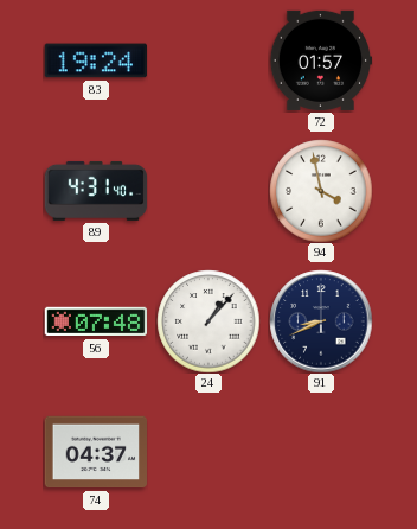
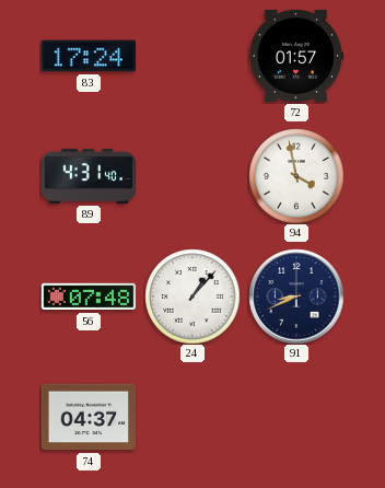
83: 19:24 -> 17:24 (87, 56)
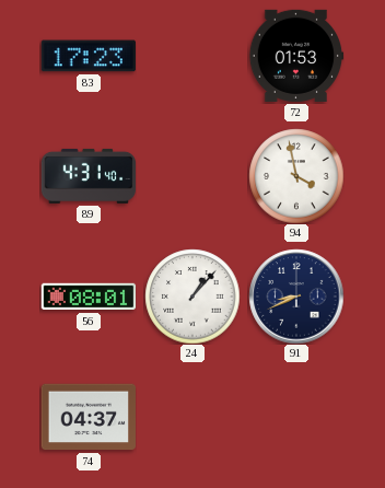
83: 17:24 -> 17:23 (87, 56)
72: 01:57 -> 01:53 (296, 56)
56: 07:48 -> 08:01 (89, 297)
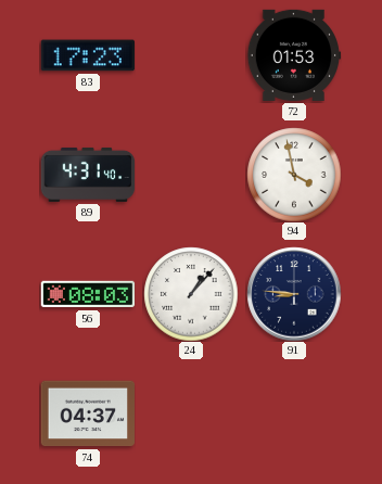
56: 08:01 -> 08:03 (88, 294)
91: 8:41 -> 8:46 (294, 294)
